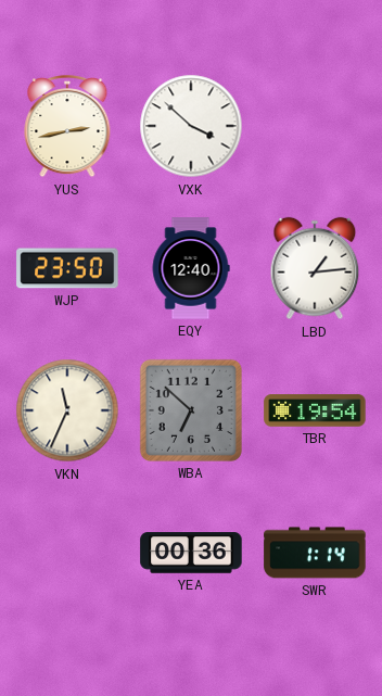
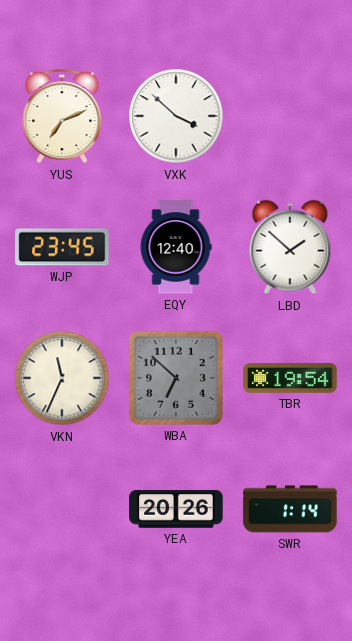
YUS: 2:43 -> 7:11 (62, 117)
WJP: 23:50 -> 23:45 (62, 247)
LBD: 1:14 -> 1:52 (290, 247)
YEA: 00:36 -> 20:26 (176, 509)
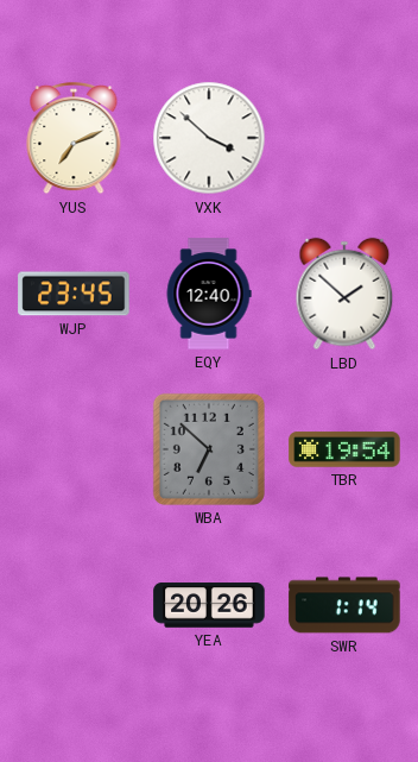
VKN: 11:34 -> none (62, 378)
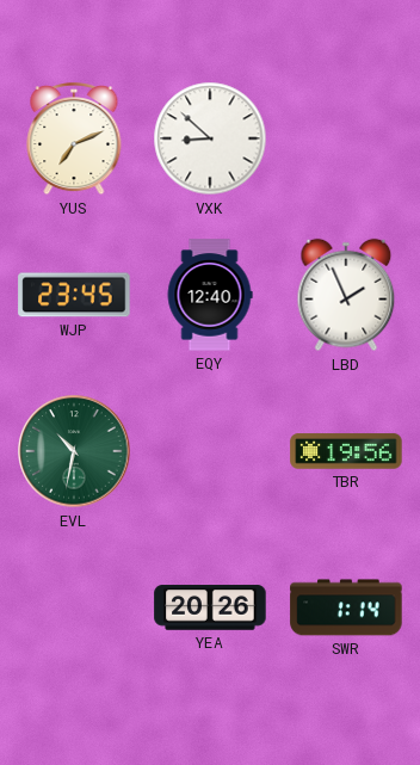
VXK: 3:52 -> 8:52 (210, 138)
LBD: 1:52 -> 1:56 (346, 295)
EVL: none -> 10:32 (74, 451)
WBA: 6:52 -> none (209, 449)
TBR: 19:54 -> 19:56 (346, 451)
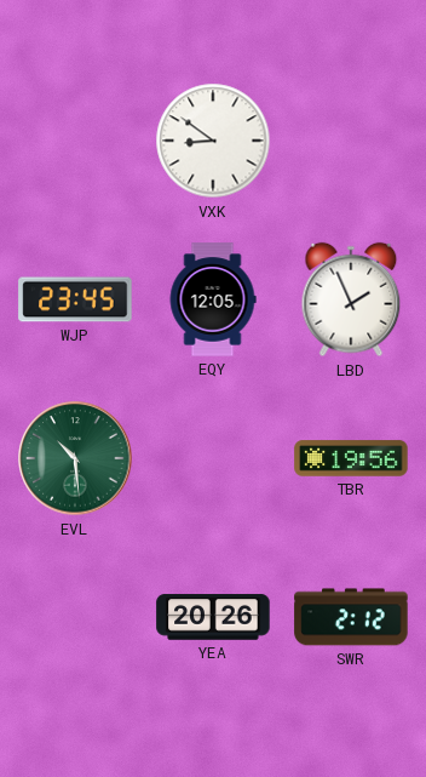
YUS: 7:11 -> none (74, 140)
VXK: 8:52 -> 8:51 (213, 141)
EQY: 12:40 -> 12:05 (213, 299)
EVL: 10:32 -> 10:29 (75, 458)
SWR: 1:14 -> 2:12 (351, 617)
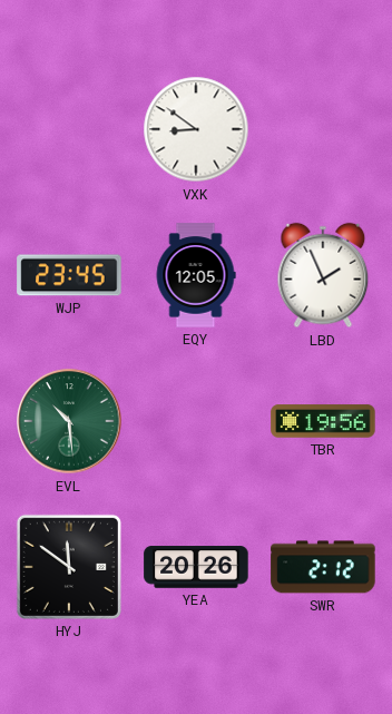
HYJ: none -> 11:51 (69, 567)
